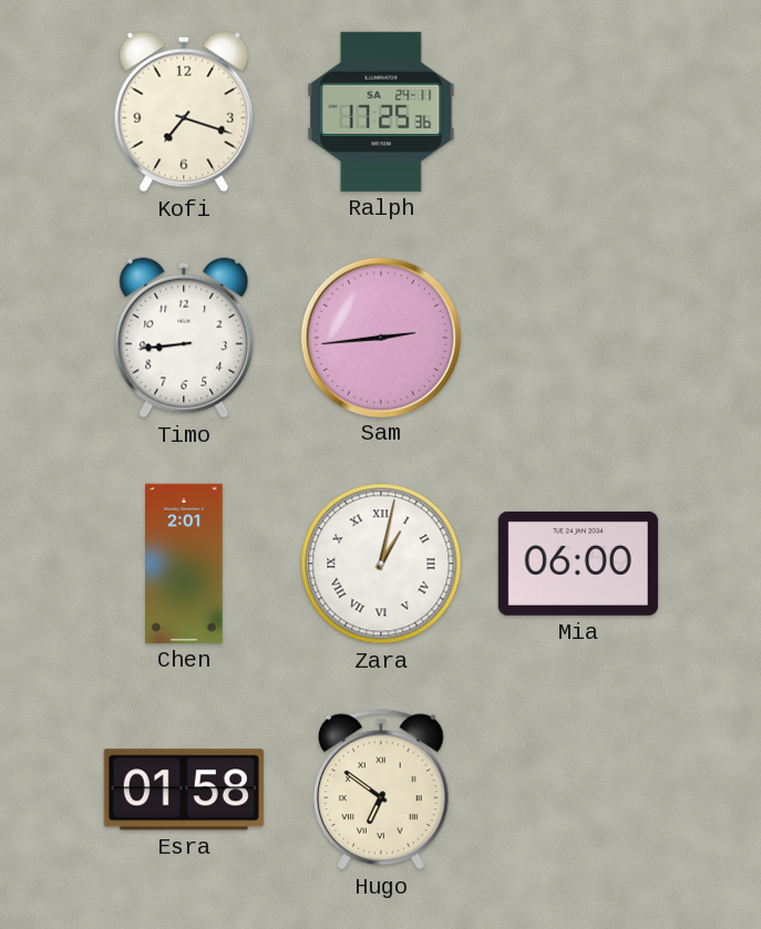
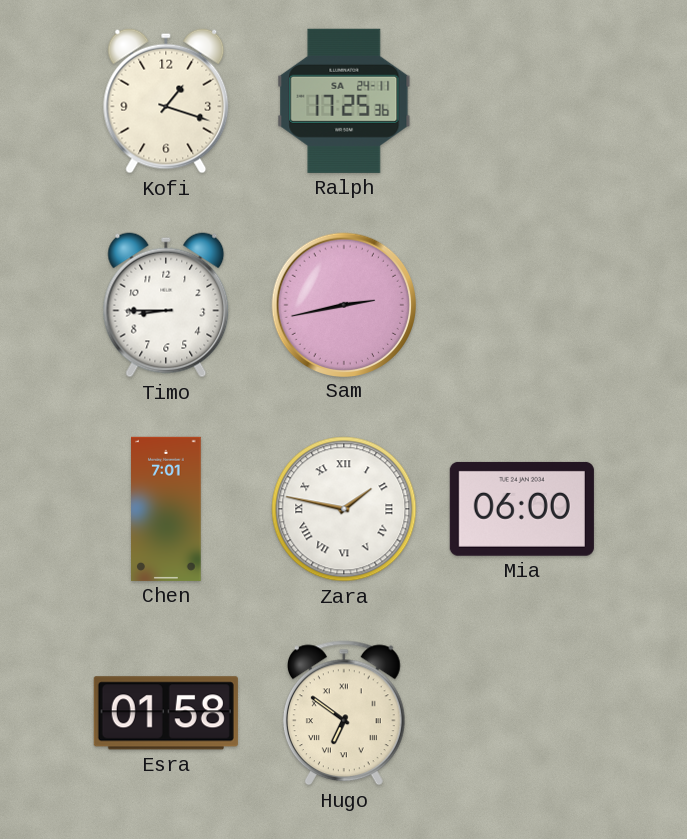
Kofi: 7:18 -> 1:18 (166, 101)
Timo: 8:44 -> 8:45 (166, 305)
Sam: 2:44 -> 2:43 (343, 304)
Chen: 2:01 -> 7:01 (166, 509)
Zara: 1:02 -> 1:47 (344, 509)
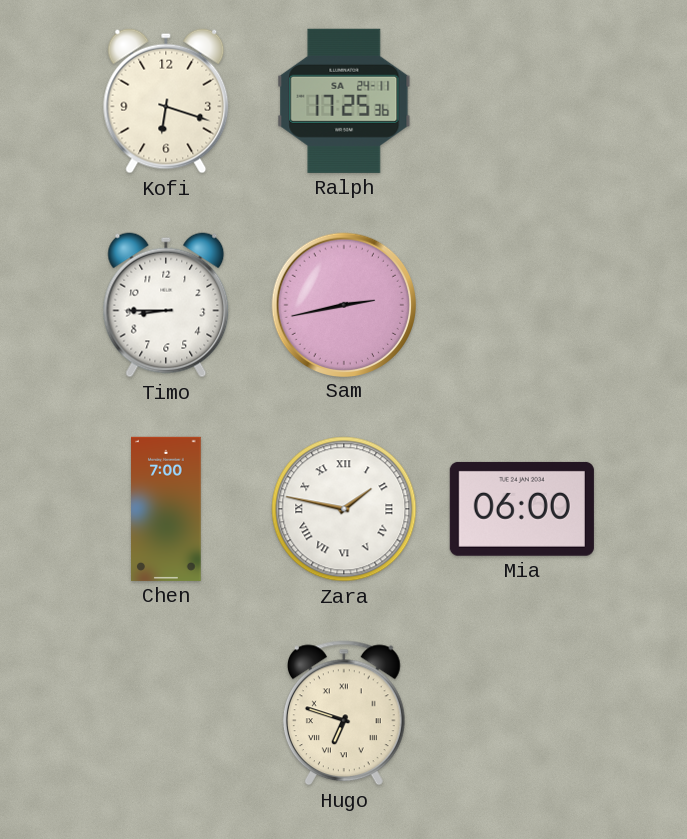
Kofi: 1:18 -> 6:18 (166, 101)
Chen: 7:01 -> 7:00 (166, 509)
Esra: 01:58 -> none (166, 713)
Hugo: 6:51 -> 6:48 (344, 713)
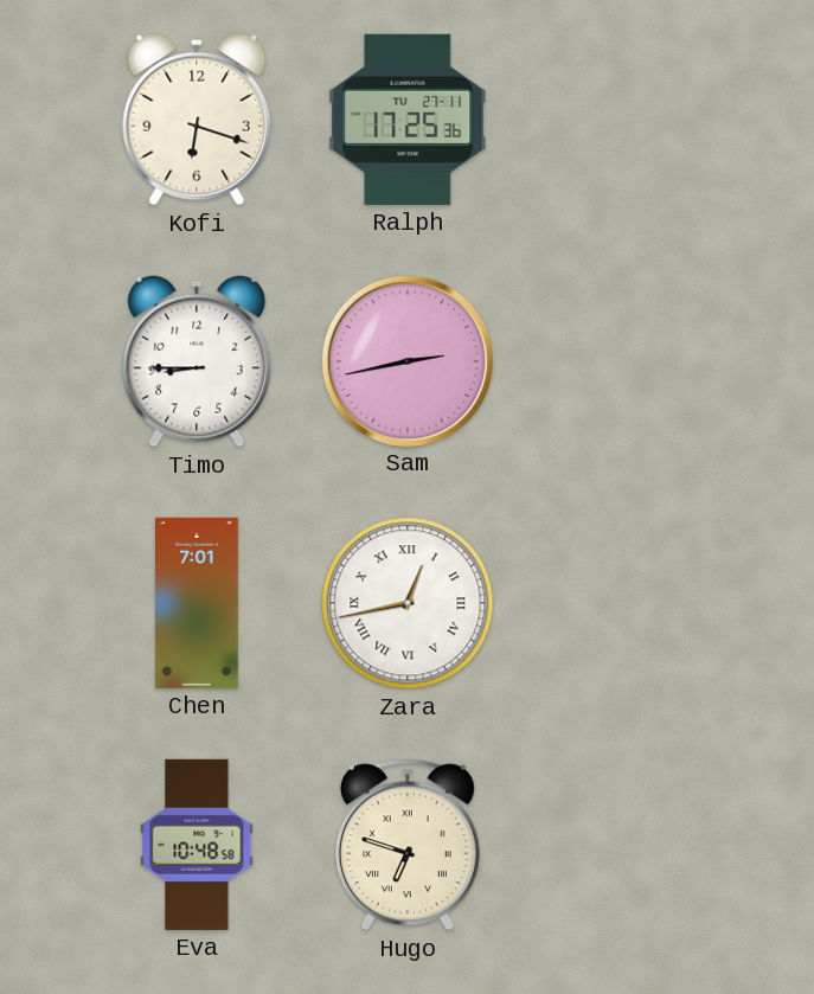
Ralph date: SA 24-11 -> TU 27-11 (408, 120)
Chen: 7:00 -> 7:01 (197, 603)
Zara: 1:47 -> 12:43 (408, 603)
Mia: 06:00 -> none (522, 509)
Eva: none -> 10:48 (197, 845)
